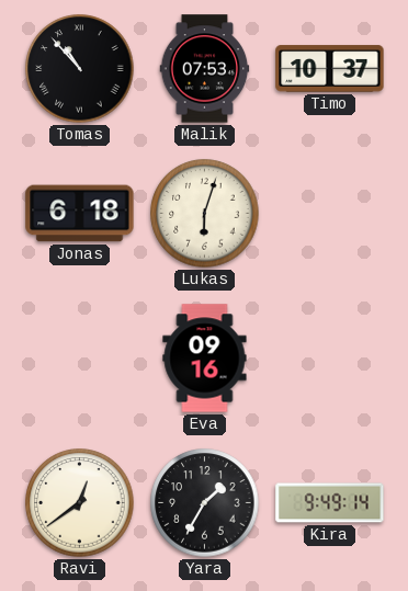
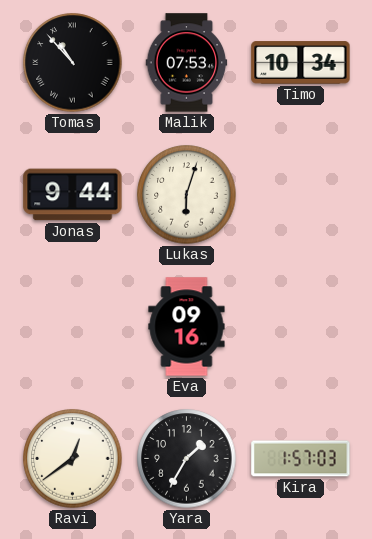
Timo: 10:37 -> 10:34 (301, 63)
Jonas: 6:18 -> 9:44 (73, 195)
Kira: 9:49 -> 1:57 (301, 459)
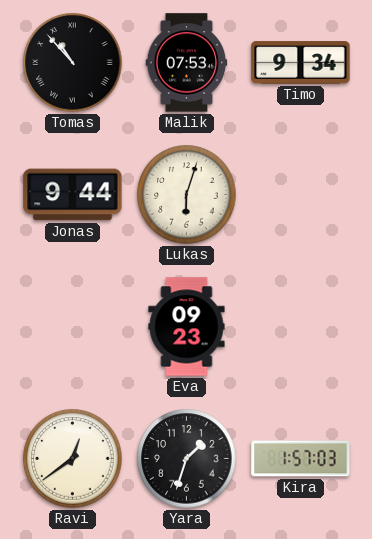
Timo: 10:34 -> 9:34 (301, 63)
Eva: 09:16 -> 09:23 (187, 327)
Yara: 1:35 -> 1:33 (187, 459)
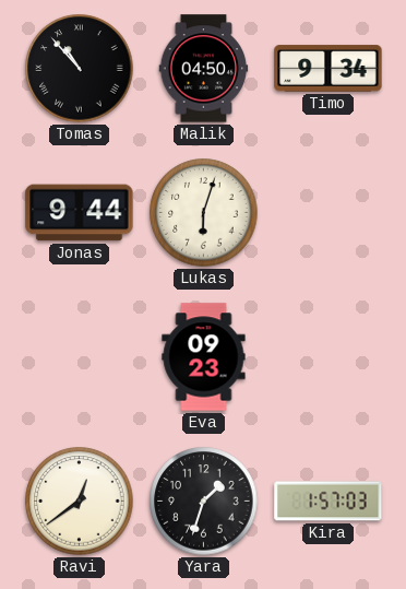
Malik: 07:53 -> 04:50 (204, 69)
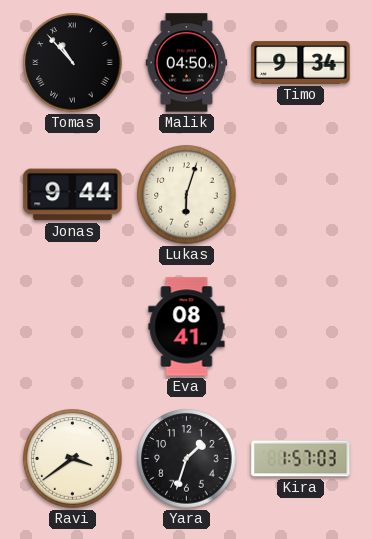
Eva: 09:23 -> 08:41 (187, 327)
Ravi: 12:39 -> 3:39 (73, 459)
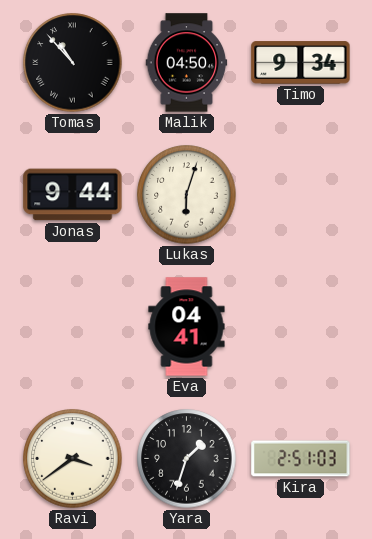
Eva: 08:41 -> 04:41 (187, 327)
Kira: 1:57 -> 2:51 (301, 459)
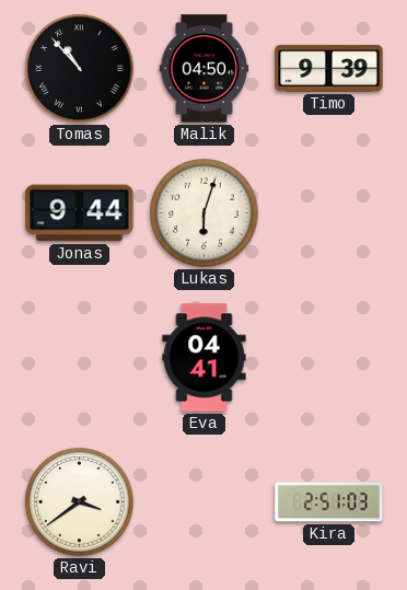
Timo: 9:34 -> 9:39 (329, 69)
Yara: 1:33 -> none (187, 459)
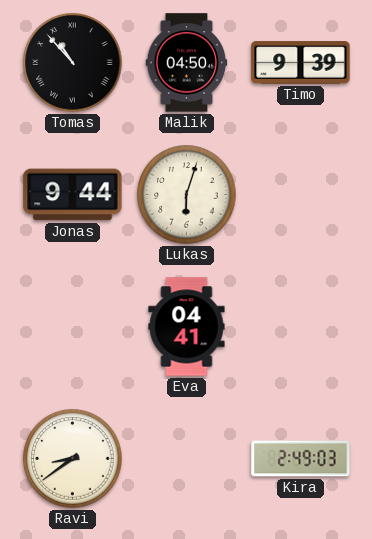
Ravi: 3:39 -> 8:39 (73, 459)
Kira: 2:51 -> 2:49 (301, 459)
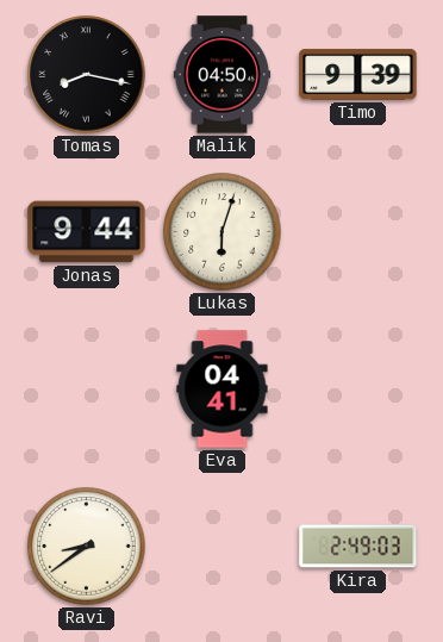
Tomas: 10:53 -> 8:17 (87, 75)
